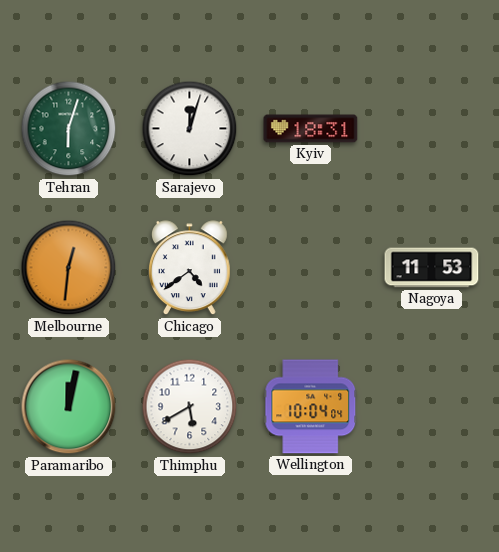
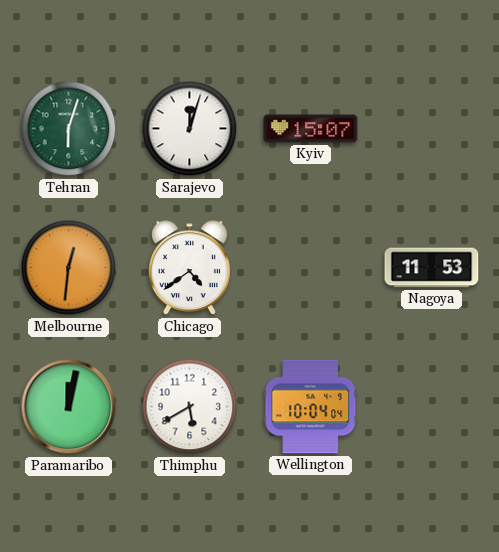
Kyiv: 18:31 -> 15:07 (311, 129)
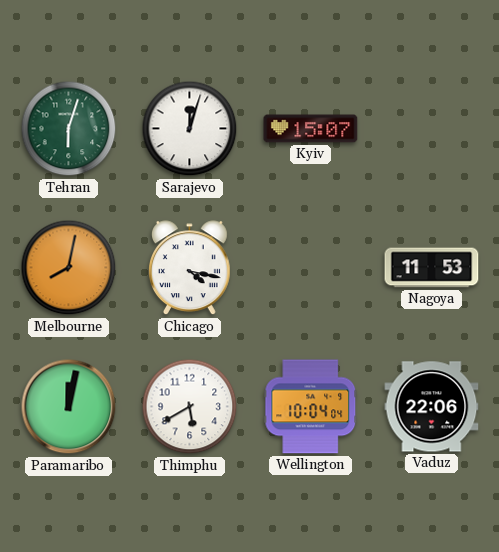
Melbourne: 12:31 -> 8:02 (69, 268)
Chicago: 4:39 -> 4:17 (189, 268)
Vaduz: none -> 22:06 (432, 407)
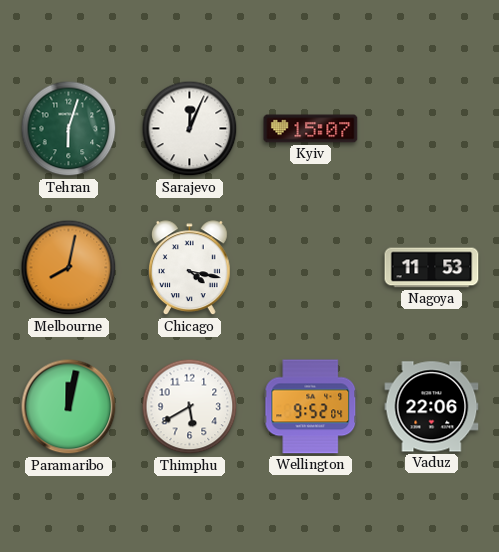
Sarajevo: 12:03 -> 12:04 (190, 129)
Wellington: 10:04 -> 9:52 (311, 407)
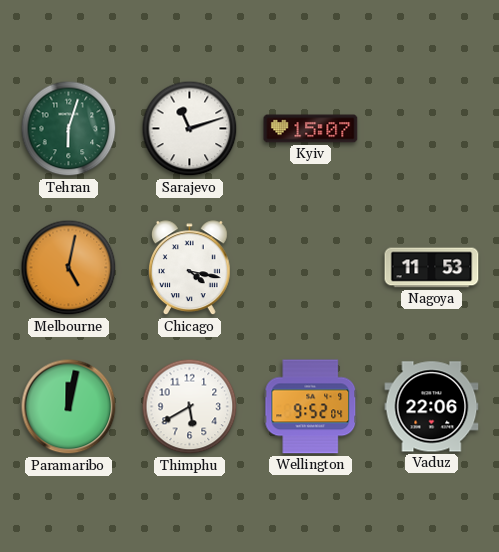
Sarajevo: 12:04 -> 11:12 (190, 129)
Melbourne: 8:02 -> 5:02 (69, 268)
